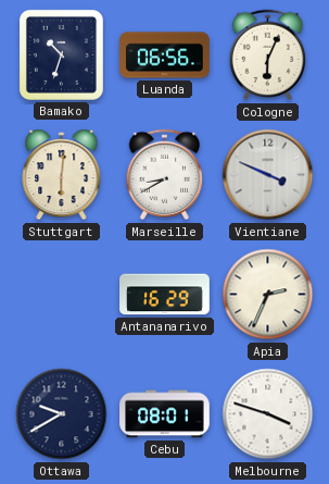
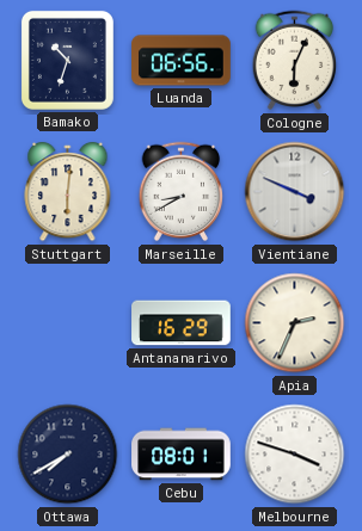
Ottawa: 9:40 -> 7:40 (68, 455)
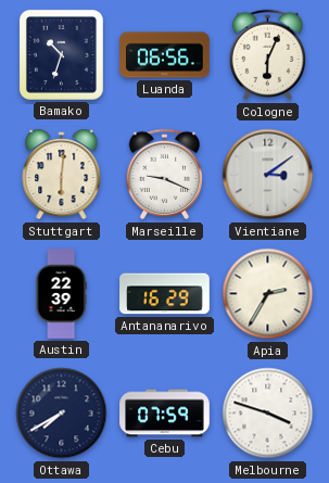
Marseille: 8:40 -> 9:19 (165, 175)
Vientiane: 3:49 -> 3:09 (268, 175)
Austin: none -> 22:39 (61, 294)
Apia: 2:34 -> 2:35 (268, 294)
Cebu: 08:01 -> 07:59 (165, 414)
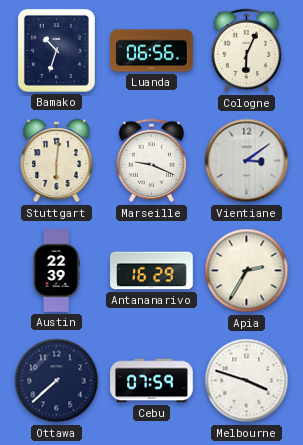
Ottawa: 7:40 -> 7:38 (57, 381)
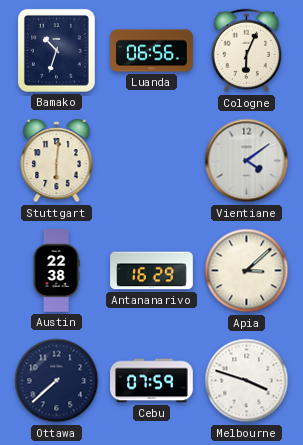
Marseille: 9:19 -> none (152, 161)
Vientiane: 3:09 -> 4:09 (247, 161)
Austin: 22:39 -> 22:38 (56, 271)
Apia: 2:35 -> 3:08 (247, 271)
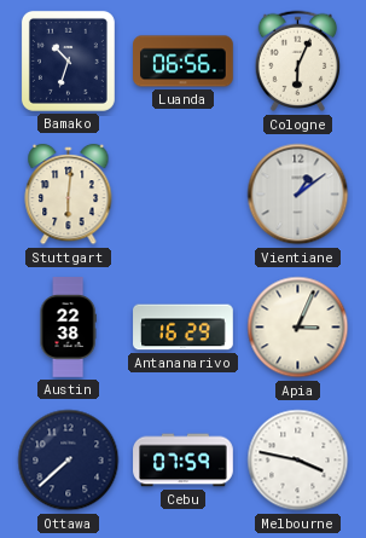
Vientiane: 4:09 -> 1:09 (298, 195)
Apia: 3:08 -> 3:04 (298, 328)
Melbourne: 3:48 -> 3:47 (298, 461)
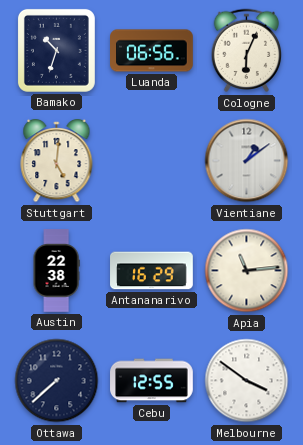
Stuttgart: 6:01 -> 5:01 (57, 161)
Apia: 3:04 -> 11:14 (247, 271)
Cebu: 07:59 -> 12:55 (152, 381)
Melbourne: 3:47 -> 3:51 (247, 381)
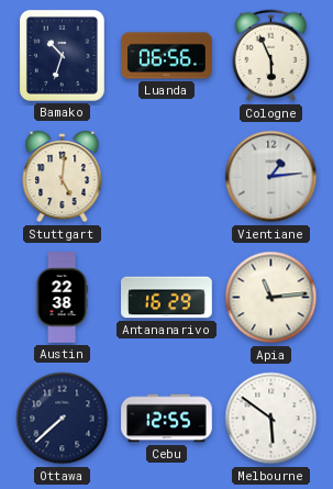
Cologne: 6:04 -> 5:56 (271, 56)
Vientiane: 1:09 -> 1:14 (271, 177)
Melbourne: 3:51 -> 5:51 (271, 419)
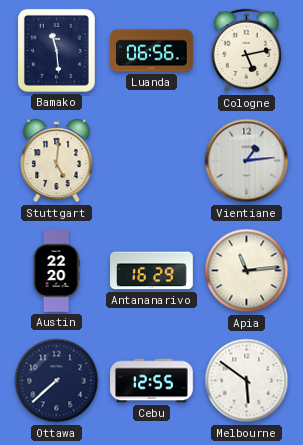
Bamako: 10:33 -> 11:29 (56, 50)
Cologne: 5:56 -> 5:13 (247, 51)
Austin: 22:38 -> 22:20 (56, 271)
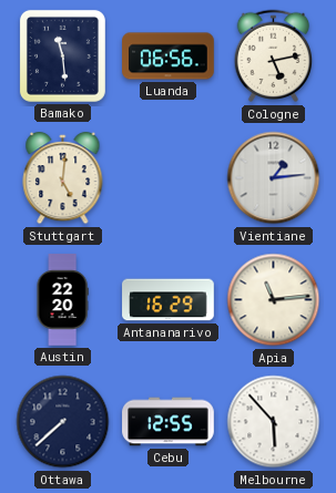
Melbourne: 5:51 -> 5:53 (274, 422)
